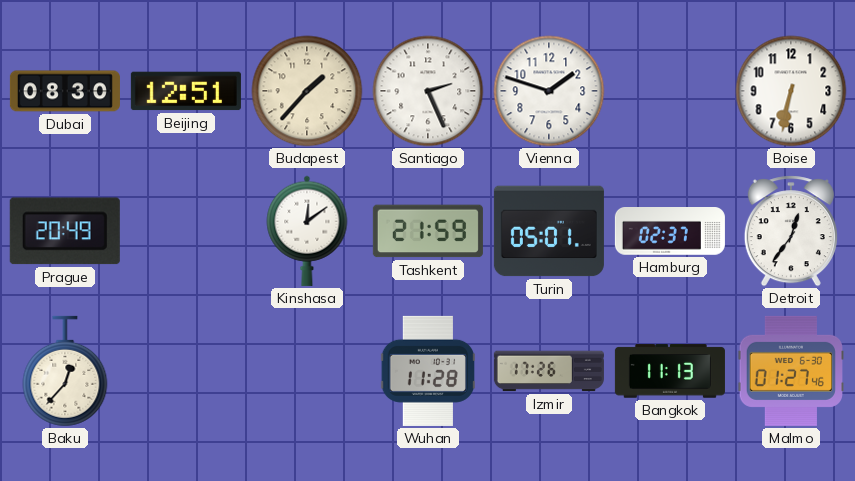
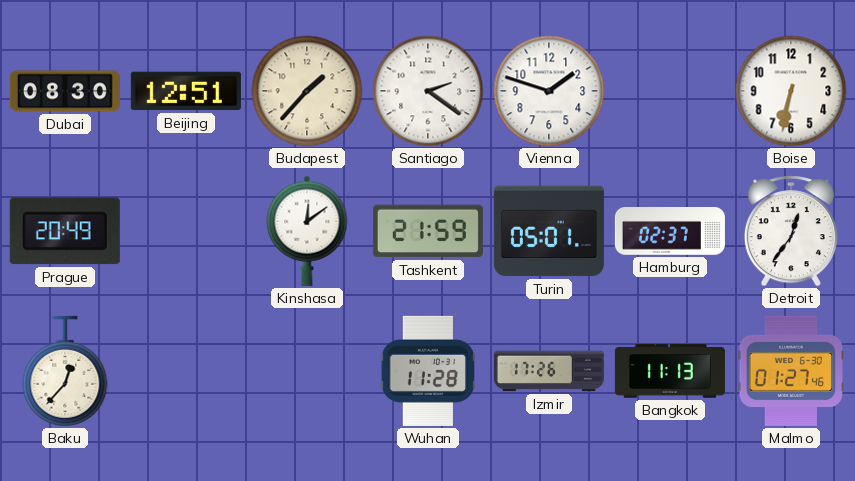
Santiago: 2:26 -> 2:21 (428, 91)
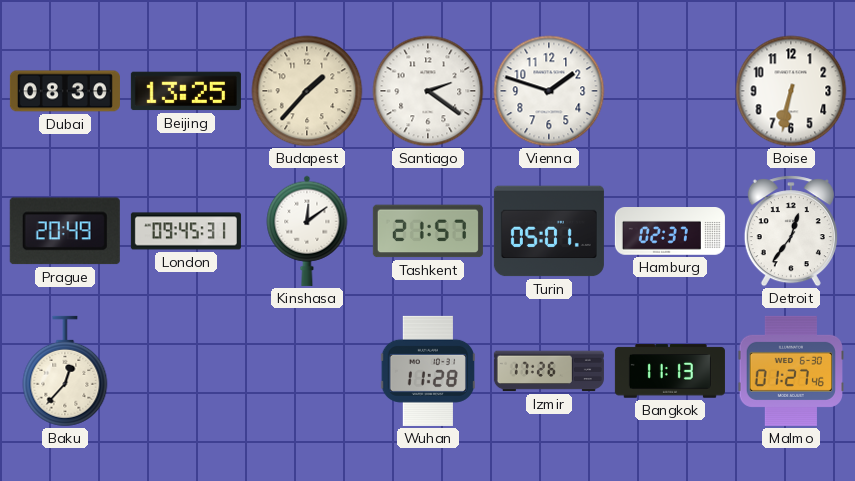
Beijing: 12:51 -> 13:25 (186, 91)
London: none -> 09:45 (186, 231)
Tashkent: 21:59 -> 21:57 (428, 231)
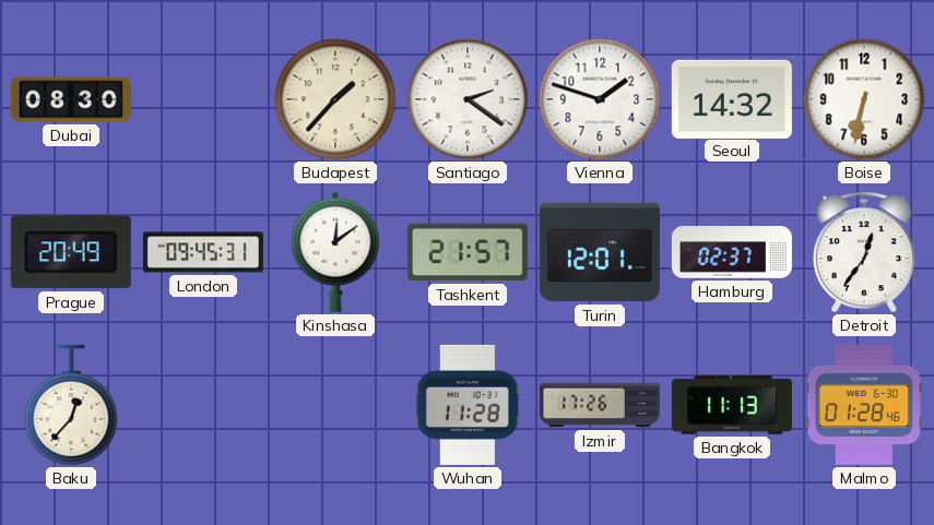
Beijing: 13:25 -> none (186, 91)
Seoul: none -> 14:32 (732, 98)
Turin: 05:01 -> 12:01 (600, 252)
Malmo: 01:27 -> 01:28 (863, 405)
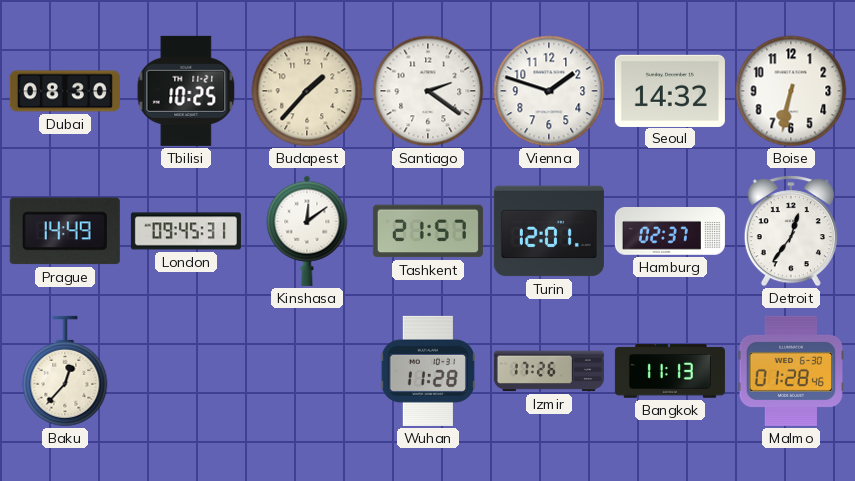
Tbilisi: none -> 10:25 (186, 91)
Prague: 20:49 -> 14:49 (65, 231)
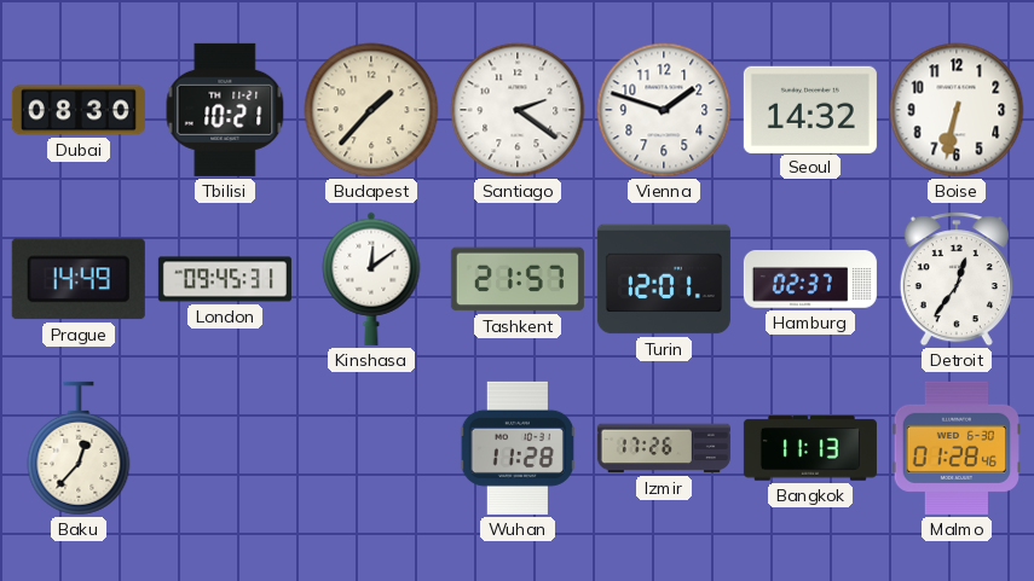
Tbilisi: 10:25 -> 10:21 (225, 110)
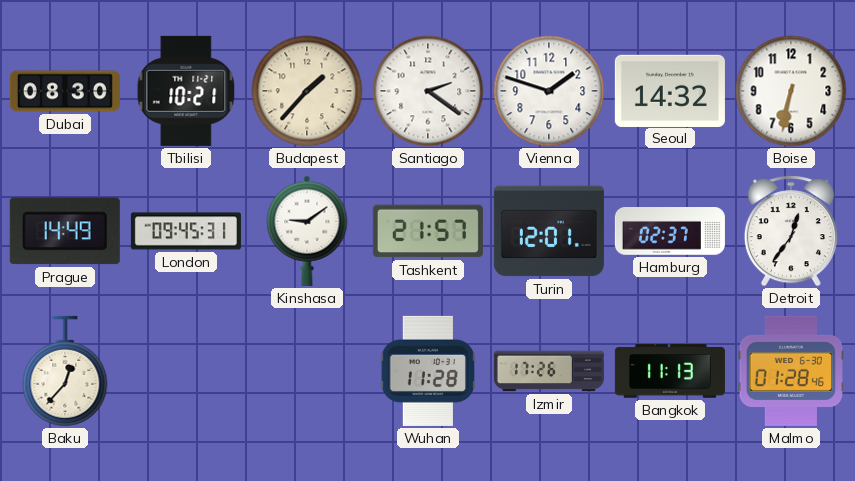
Kinshasa: 12:09 -> 9:09 (307, 231)
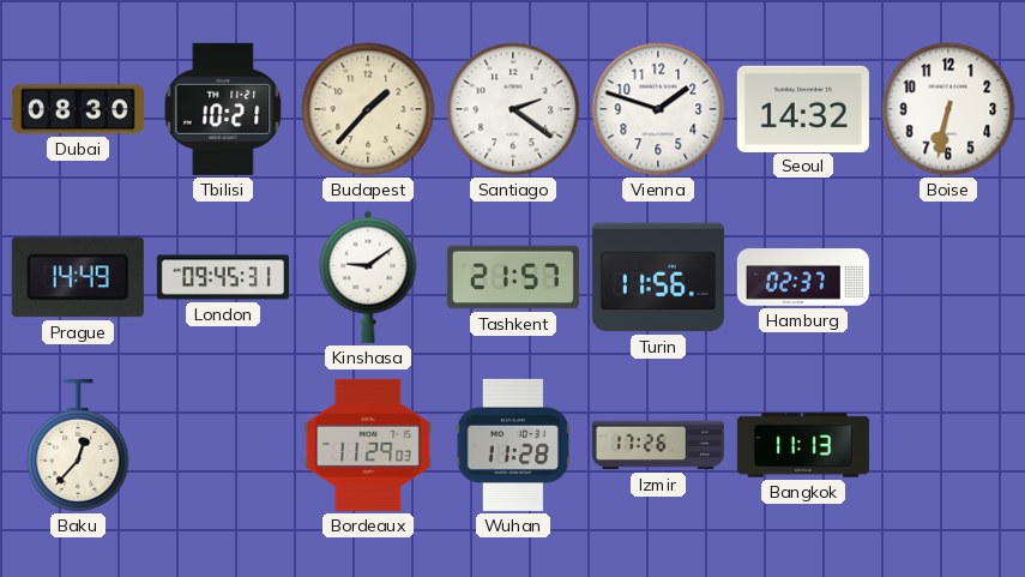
Turin: 12:01 -> 11:56 (658, 277)
Detroit: 12:36 -> none (791, 231)
Bordeaux: none -> 11:29 (368, 445)
Malmo: 01:28 -> none (790, 371)
